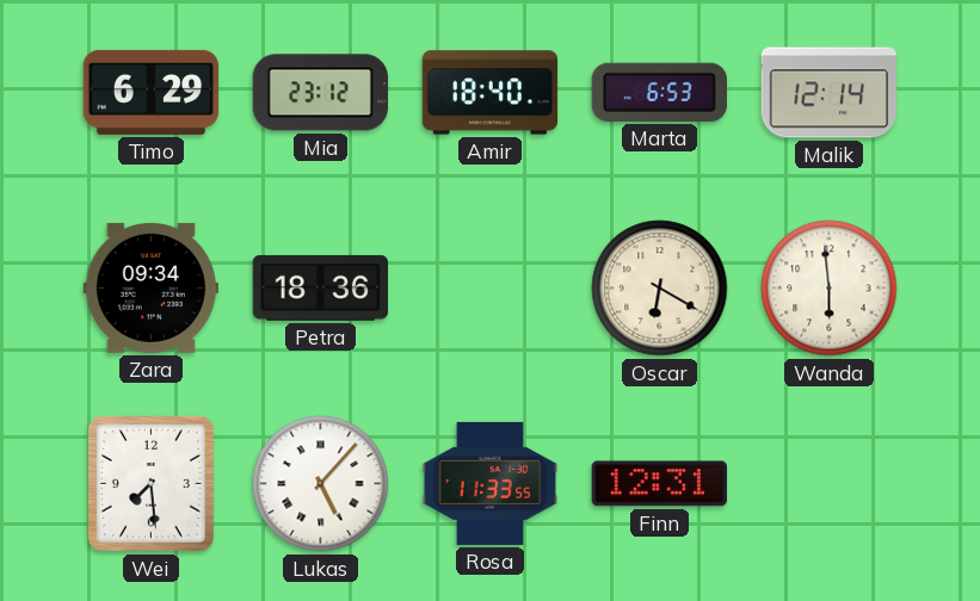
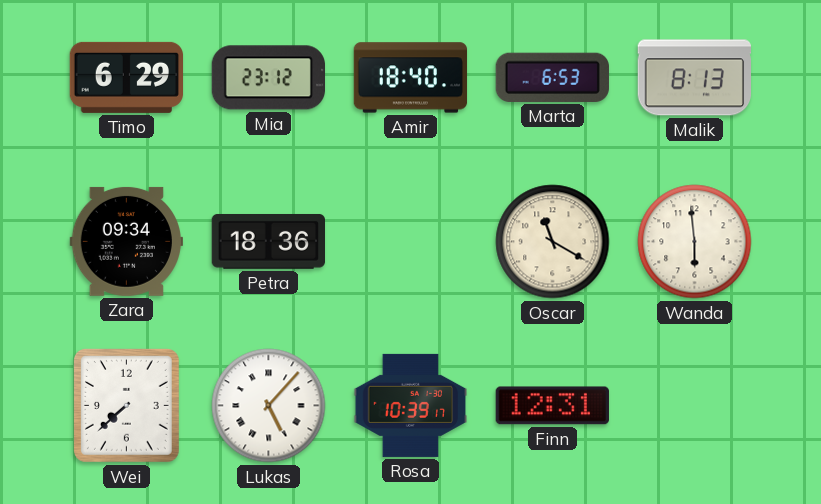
Malik: 12:14 -> 8:13 (694, 78)
Oscar: 6:20 -> 11:20 (553, 242)
Wei: 7:29 -> 7:38 (126, 405)
Rosa: 11:33 -> 10:39 (411, 405)
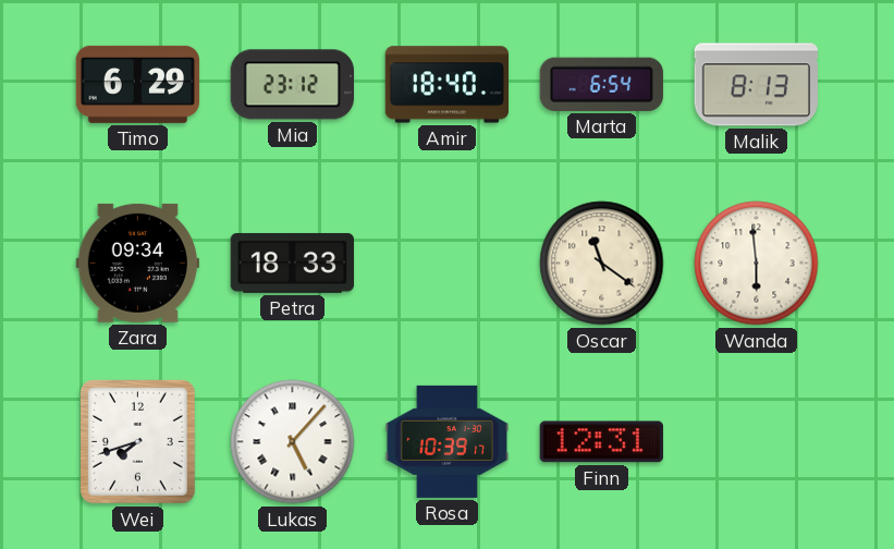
Marta: 6:53 -> 6:54 (601, 84)
Petra: 18:36 -> 18:33 (292, 263)
Oscar: 11:20 -> 11:21 (602, 264)
Wei: 7:38 -> 7:42 (137, 441)
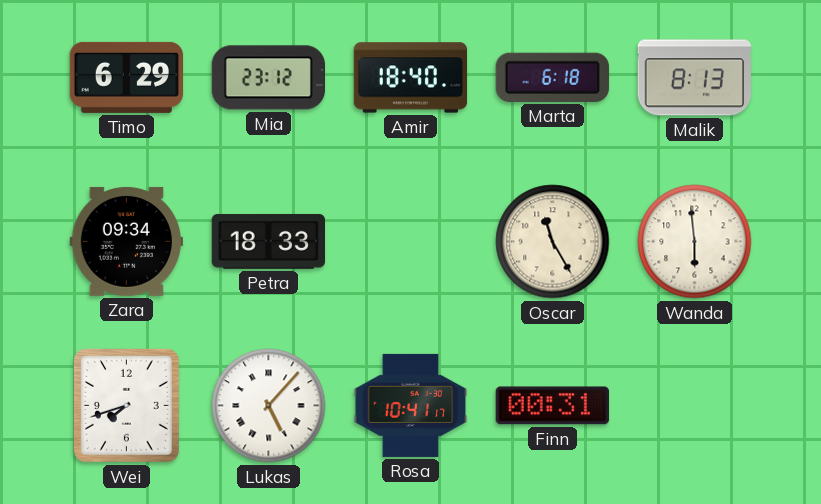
Marta: 6:54 -> 6:18 (552, 77)
Oscar: 11:21 -> 11:25 (553, 242)
Rosa: 10:39 -> 10:41 (411, 405)
Finn: 12:31 -> 00:31 (552, 406)
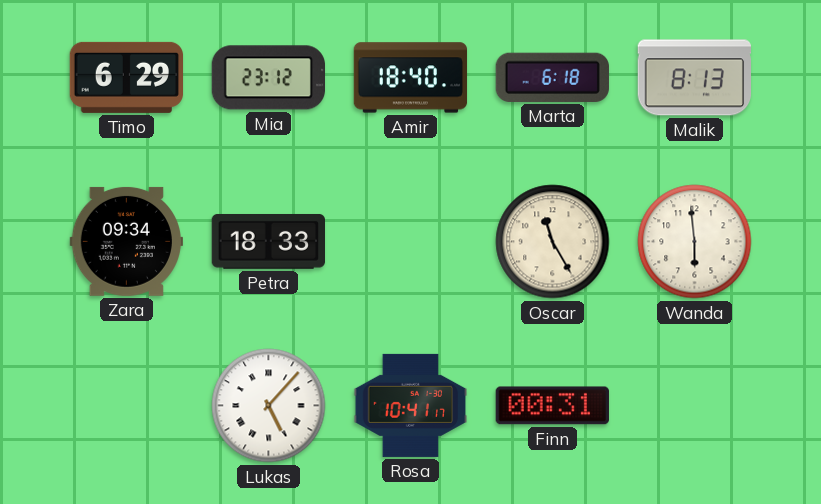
Wei: 7:42 -> none (126, 405)
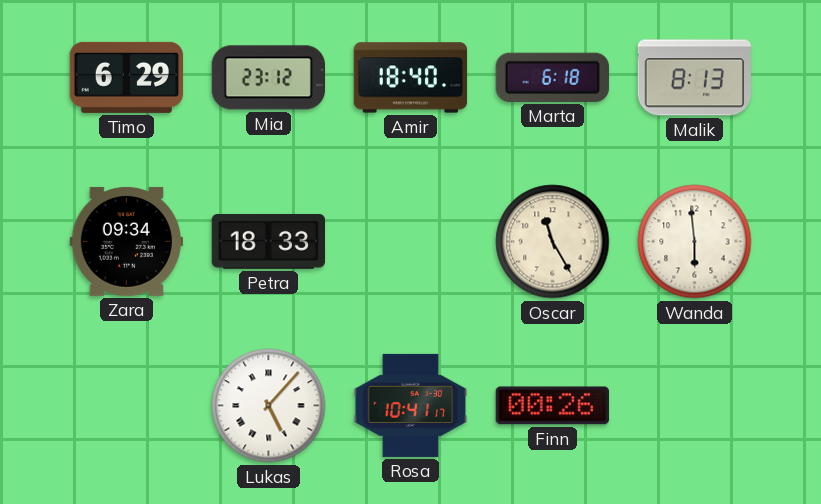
Finn: 00:31 -> 00:26 (552, 406)
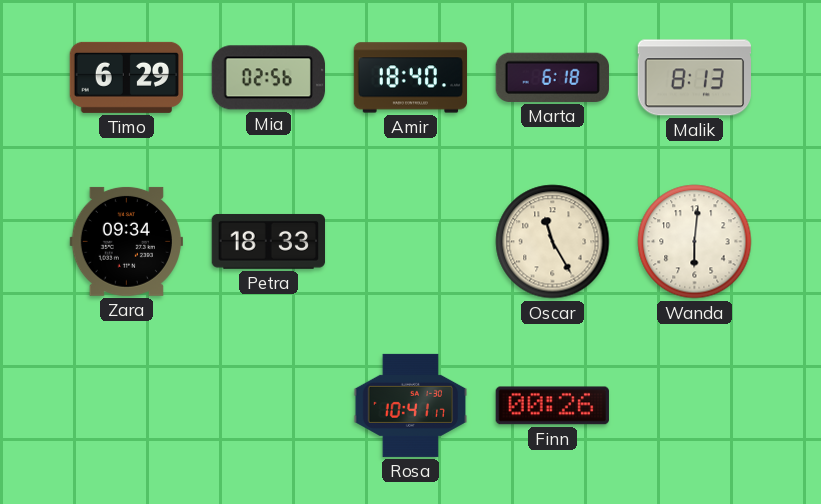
Mia: 23:12 -> 02:56 (268, 78)
Wanda: 5:59 -> 6:01 (695, 242)
Lukas: 5:07 -> none (269, 406)
